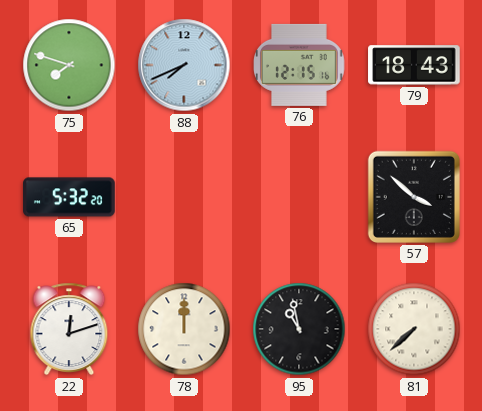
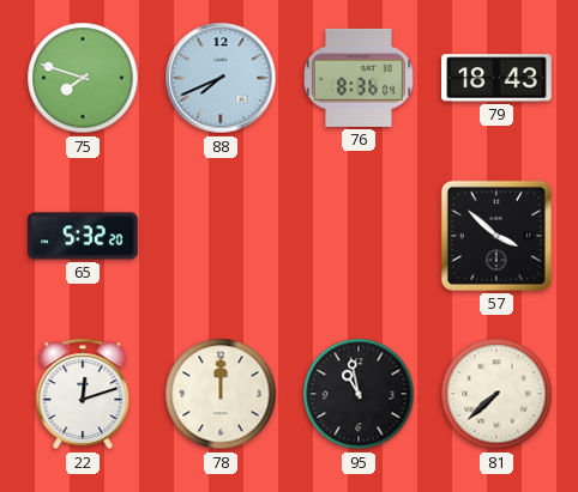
76: 12:15 -> 8:36 (360, 78)
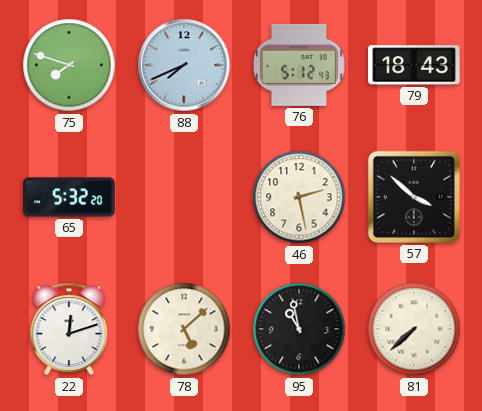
76: 8:36 -> 5:12 (300, 65)
46: none -> 2:28 (299, 197)
78: 12:00 -> 5:08 (184, 329)
